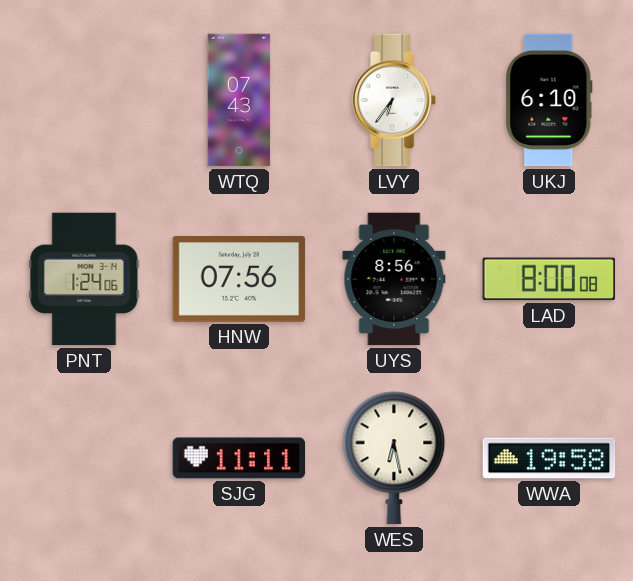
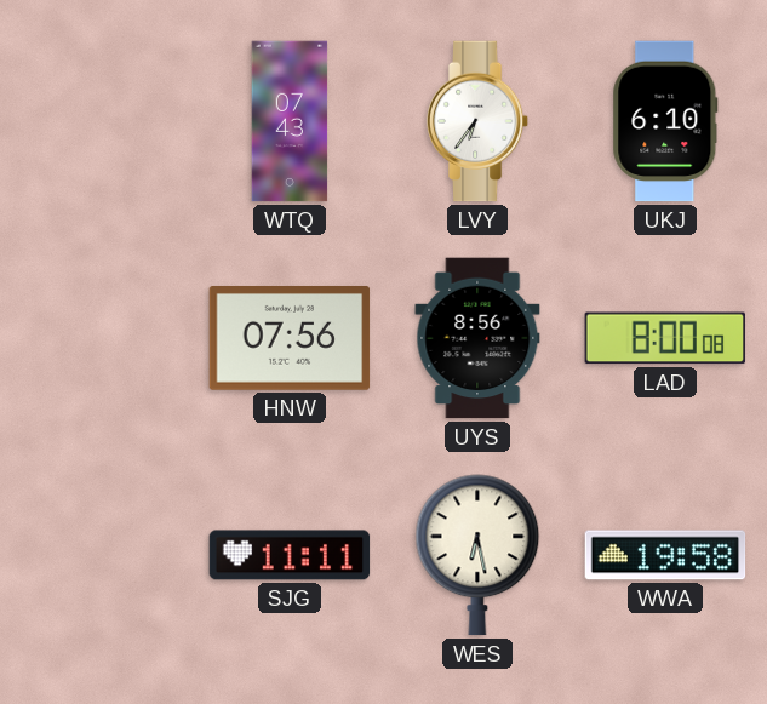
PNT: 1:24 -> none (84, 279)
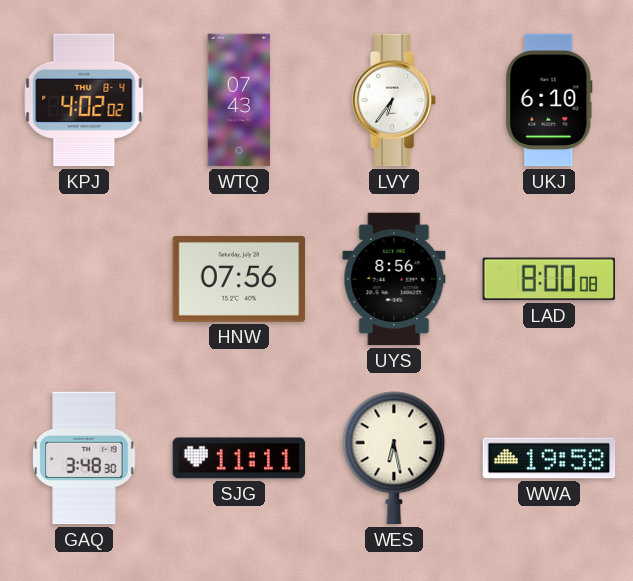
KPJ: none -> 4:02 (84, 100)
GAQ: none -> 3:48 (84, 458)
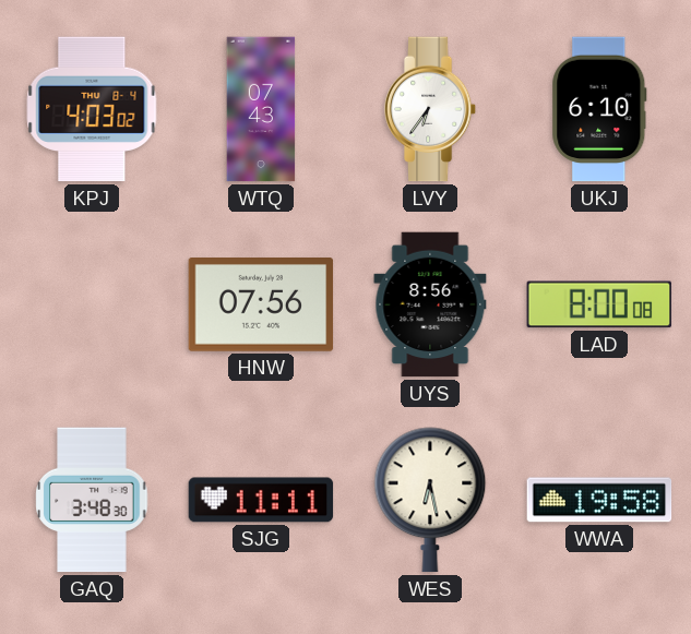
KPJ: 4:02 -> 4:03 (92, 109)
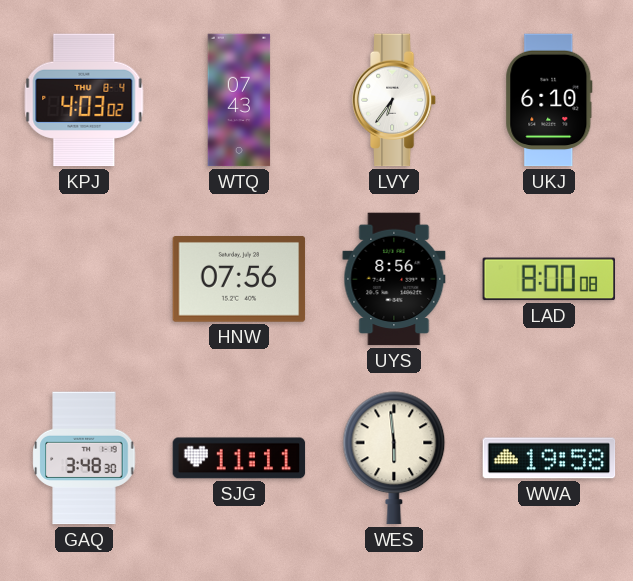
WES: 6:28 -> 5:59 (394, 458)
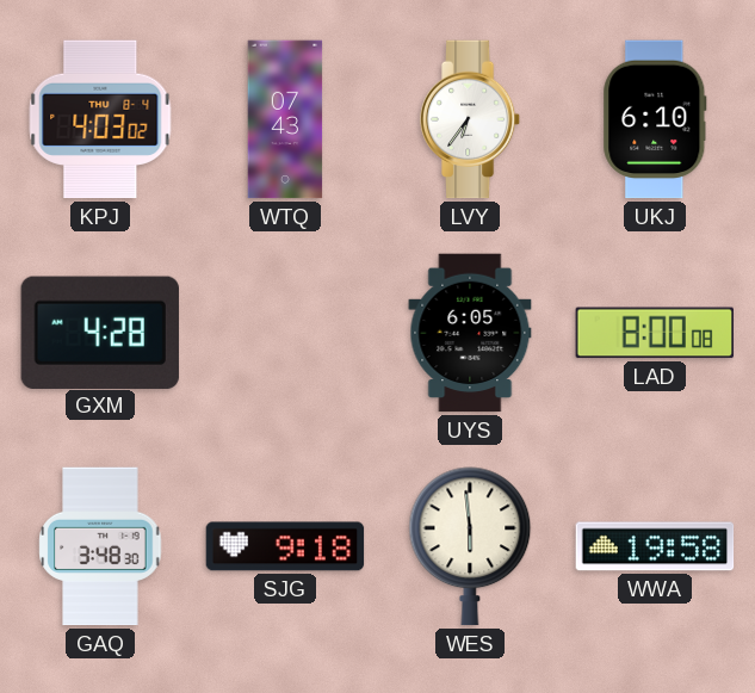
GXM: none -> 4:28 (100, 332)
HNW: 07:56 -> none (239, 280)
UYS: 8:56 -> 6:05 (470, 333)
SJG: 11:11 -> 9:18 (285, 546)
